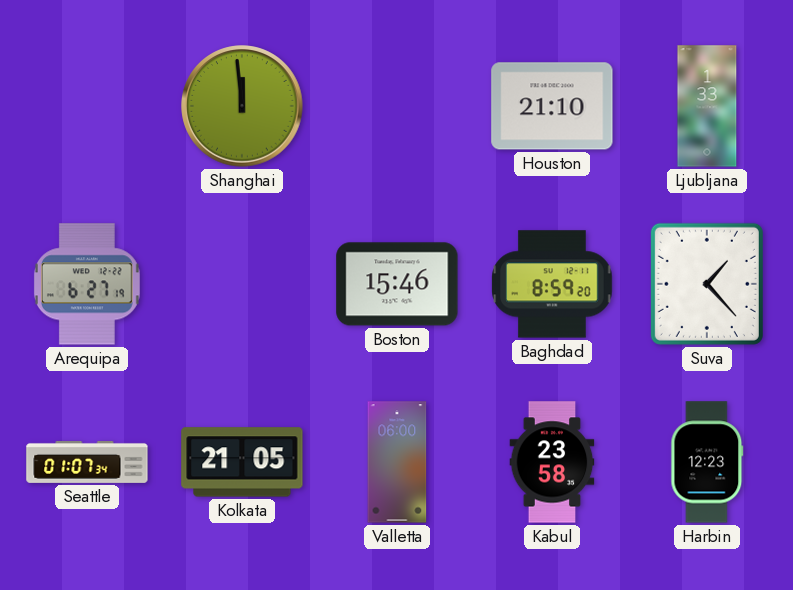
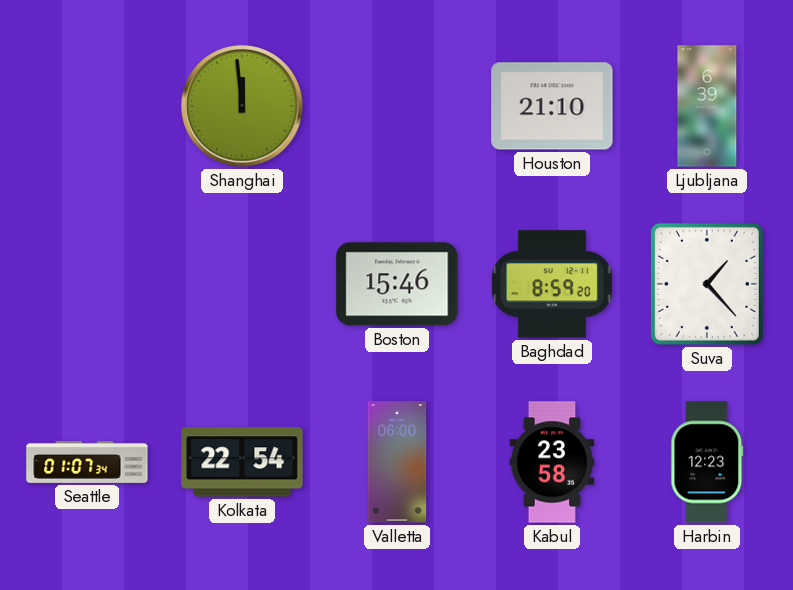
Ljubljana: 1:33 -> 6:39 (707, 106)
Arequipa: 6:27 -> none (87, 284)
Kolkata: 21:05 -> 22:54 (242, 462)
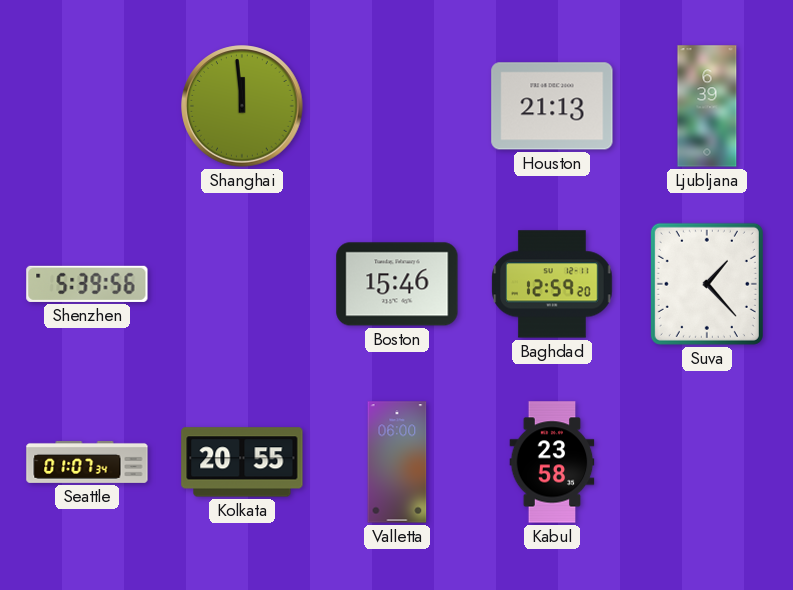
Houston: 21:10 -> 21:13 (552, 106)
Shenzhen: none -> 5:39 (87, 284)
Baghdad: 8:59 -> 12:59 (552, 284)
Kolkata: 22:54 -> 20:55 (242, 462)
Harbin: 12:23 -> none (707, 462)
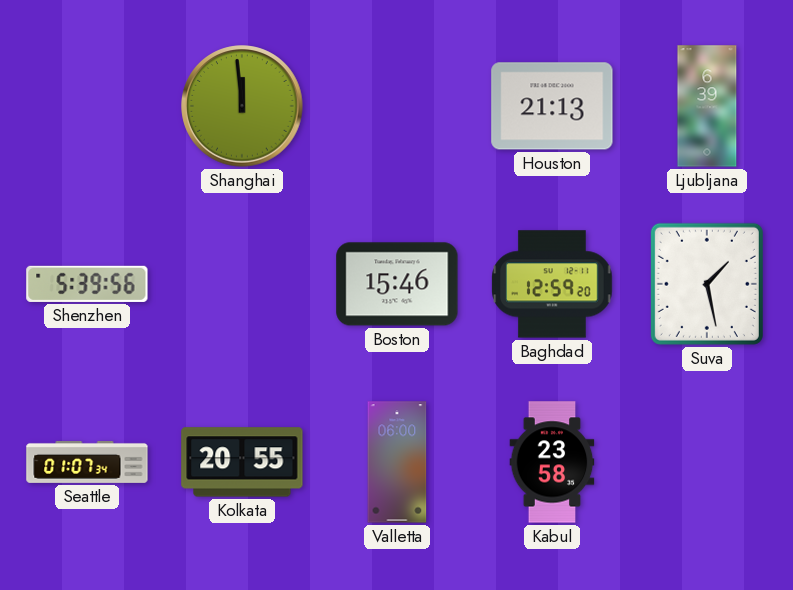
Suva: 1:23 -> 1:28 (707, 284)
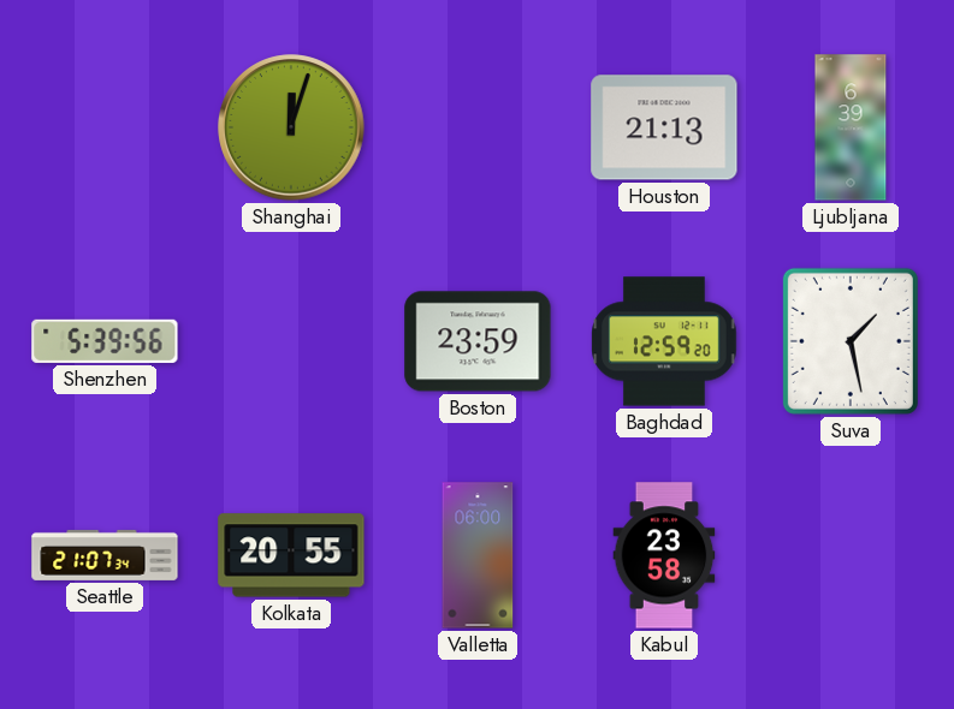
Shanghai: 11:59 -> 12:03 (291, 127)
Boston: 15:46 -> 23:59 (478, 341)
Seattle: 01:07 -> 21:07 (105, 555)
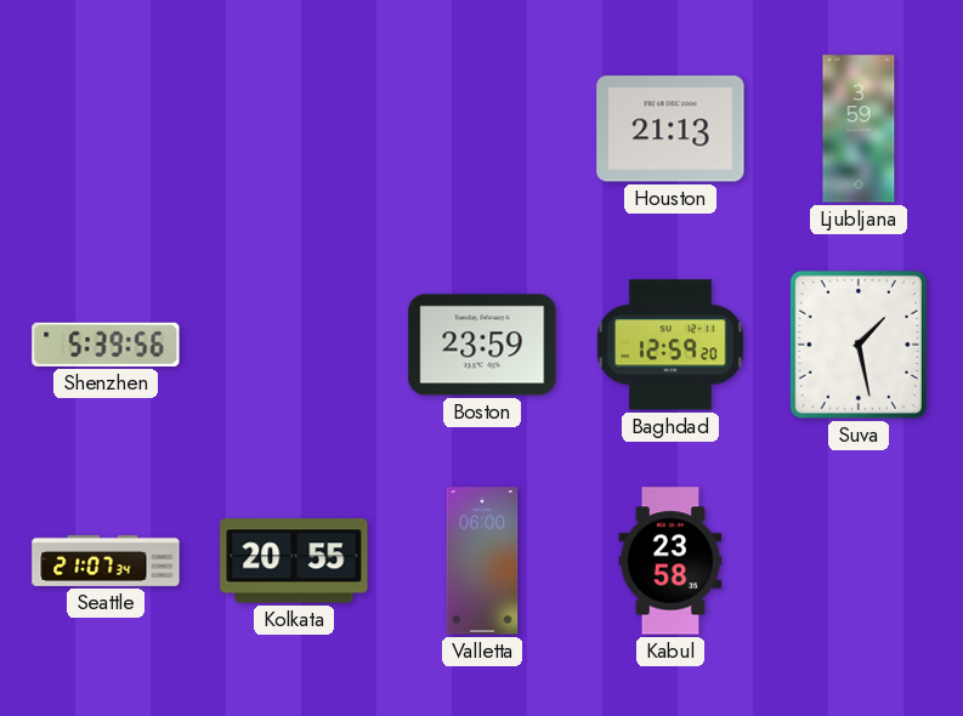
Shanghai: 12:03 -> none (291, 127)
Ljubljana: 6:39 -> 3:59 (859, 129)
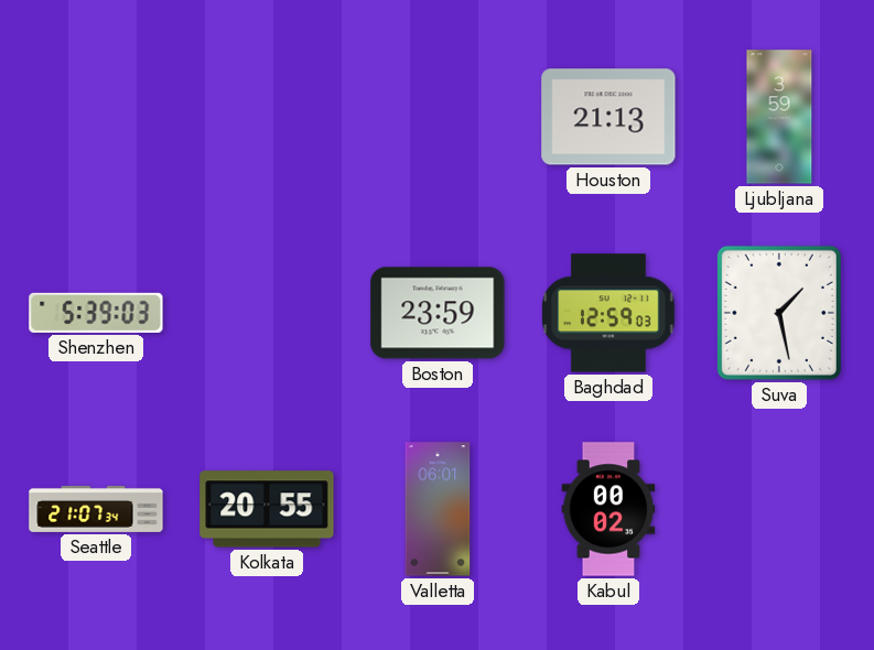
Shenzhen: 5:39:56 -> 5:39:03 (96, 313)
Baghdad: 12:59:20 -> 12:59:03 (608, 313)
Valletta: 06:00 -> 06:01 (438, 509)
Kabul: 23:58 -> 00:02 (608, 509)
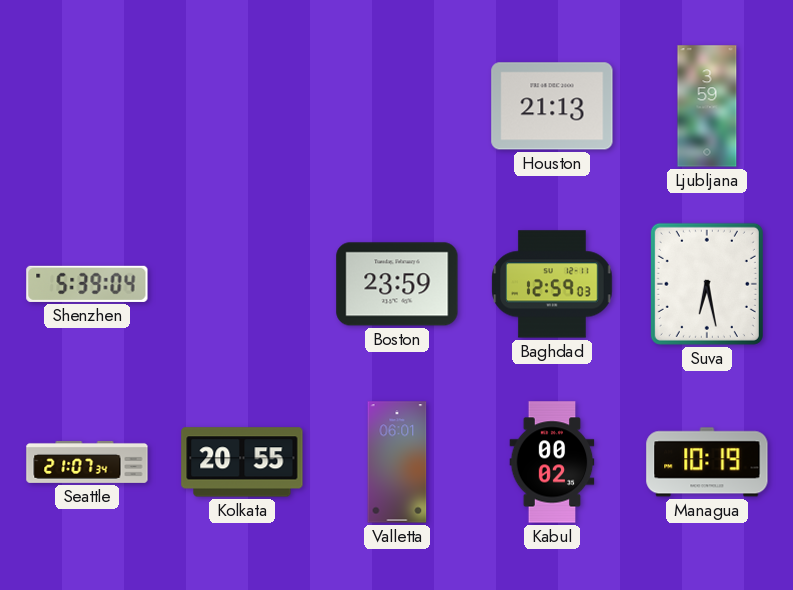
Shenzhen: 5:39:03 -> 5:39:04 (87, 284)
Suva: 1:28 -> 6:28 (707, 284)
Managua: none -> 10:19 (707, 462)
